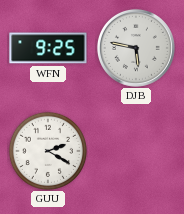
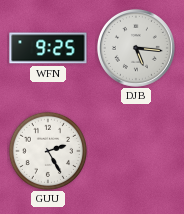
DJB: 5:47 -> 5:16 (136, 48)
GUU: 2:20 -> 2:25 (47, 150)
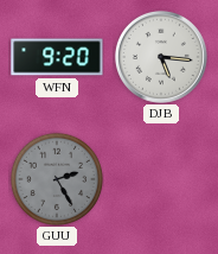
WFN: 9:25 -> 9:20 (57, 57)
GUU dial: white -> grey (56, 178)
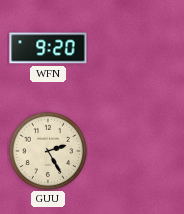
DJB: 5:16 -> none (161, 57)
GUU dial: grey -> cream (47, 150)
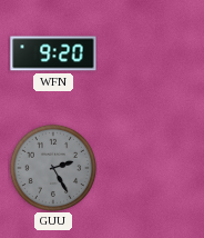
GUU dial: cream -> grey (52, 167)
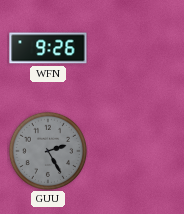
WFN: 9:20 -> 9:26 (48, 48)
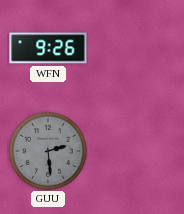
GUU: 2:25 -> 2:29 (47, 150)
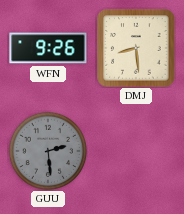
DMJ: none -> 8:29 (136, 48)
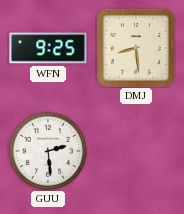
WFN: 9:26 -> 9:25 (48, 48)
GUU dial: grey -> white (47, 150)
